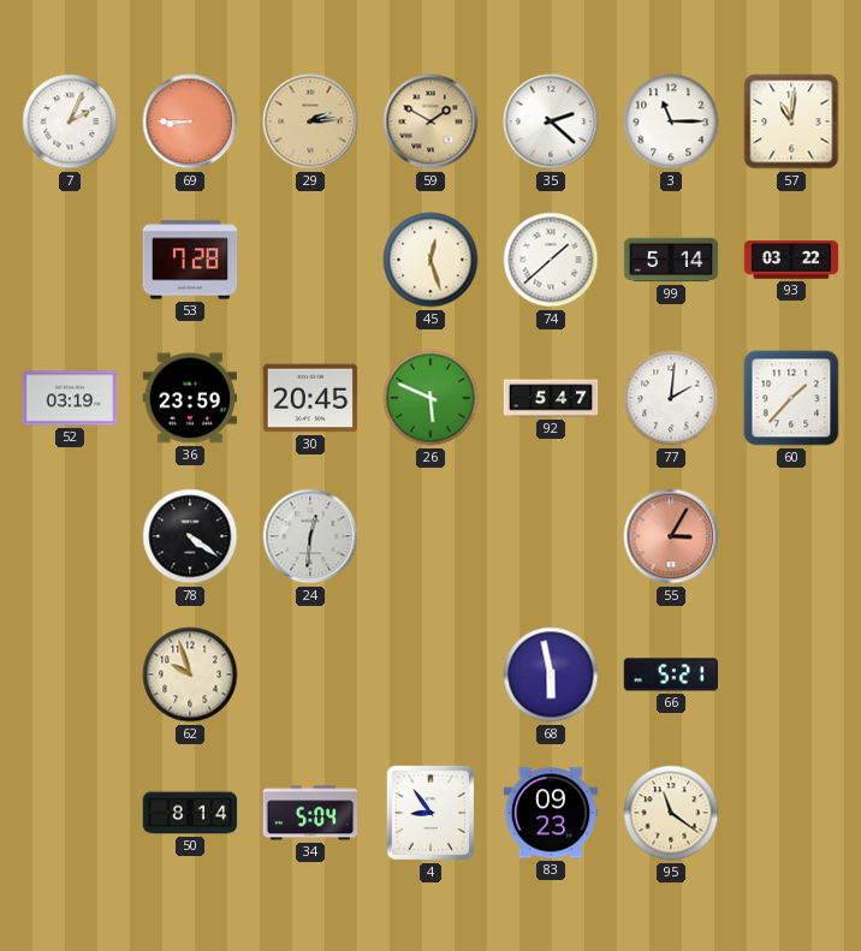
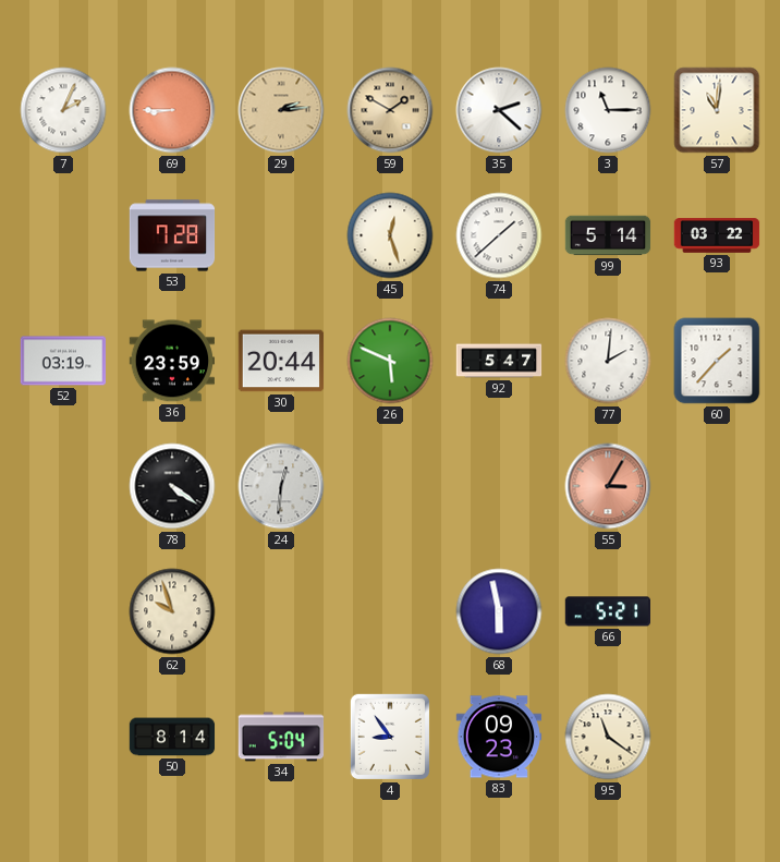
30: 20:45 -> 20:44 (281, 361)
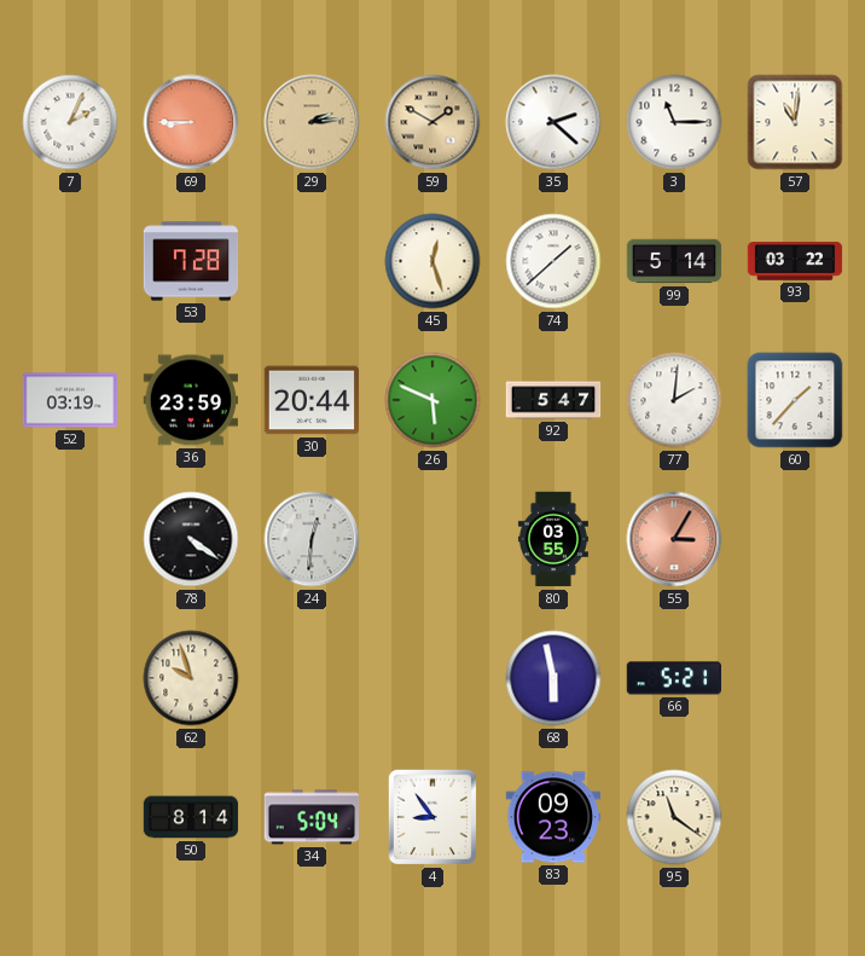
80: none -> 03:55 (553, 539)
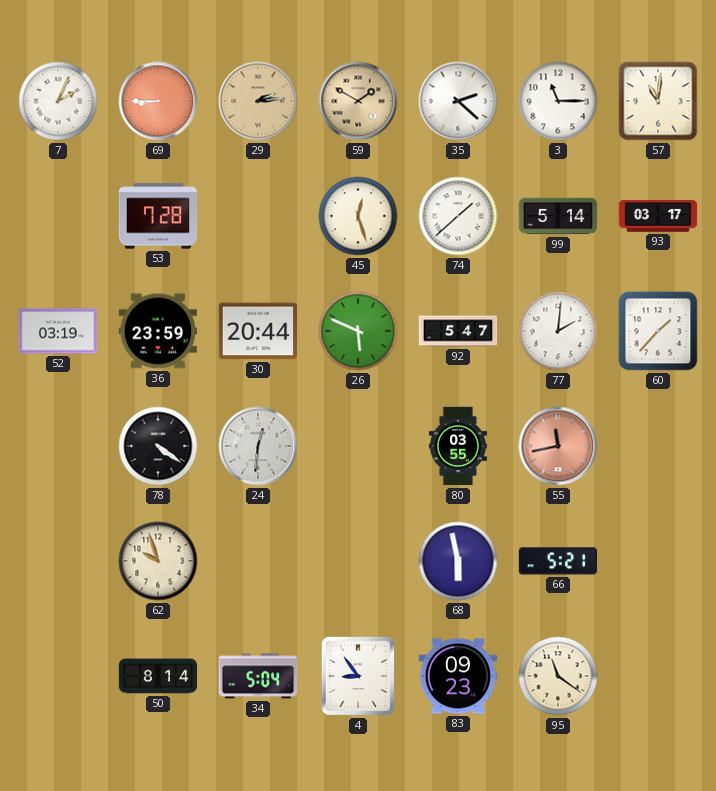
93: 03:22 -> 03:17 (658, 216)
55: 3:05 -> 11:43 (558, 446)
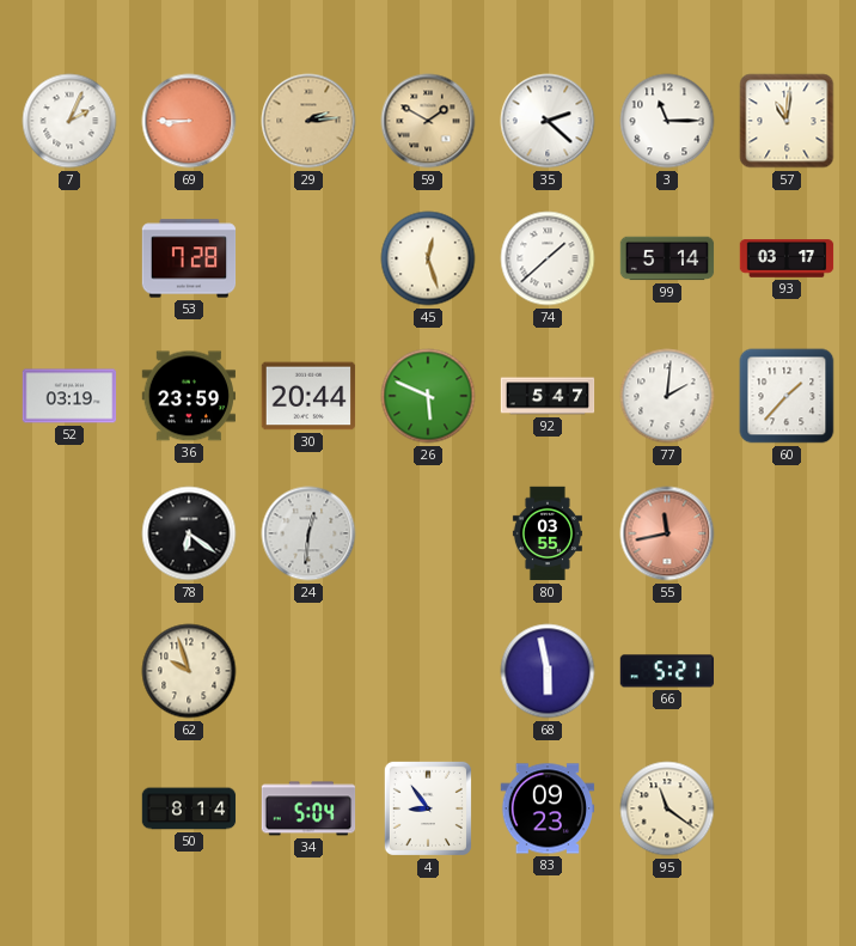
78: 4:21 -> 6:21 (189, 533)
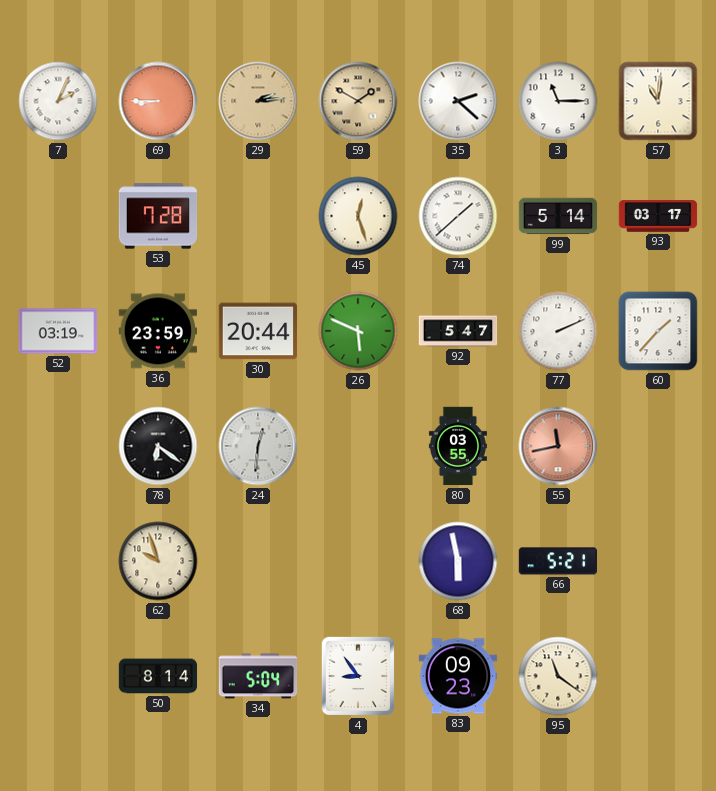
77: 2:01 -> 2:11 (558, 331)
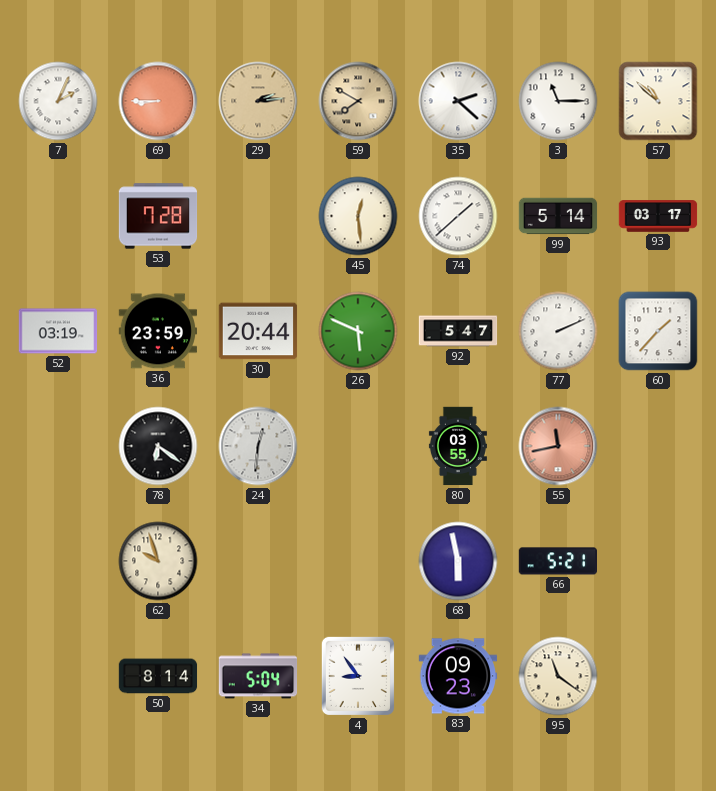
59: 1:50 -> 7:50 (358, 101)
57: 11:01 -> 10:52 (658, 101)
45: 12:27 -> 12:29 (358, 216)
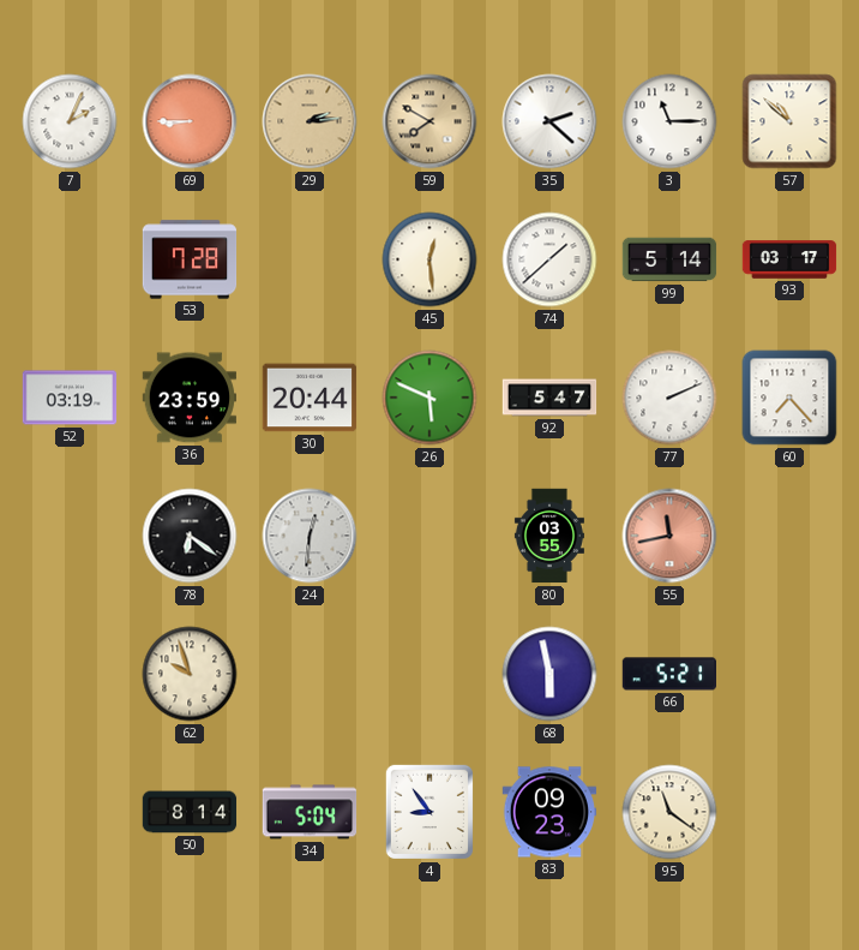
60: 1:37 -> 7:23 (789, 398)
